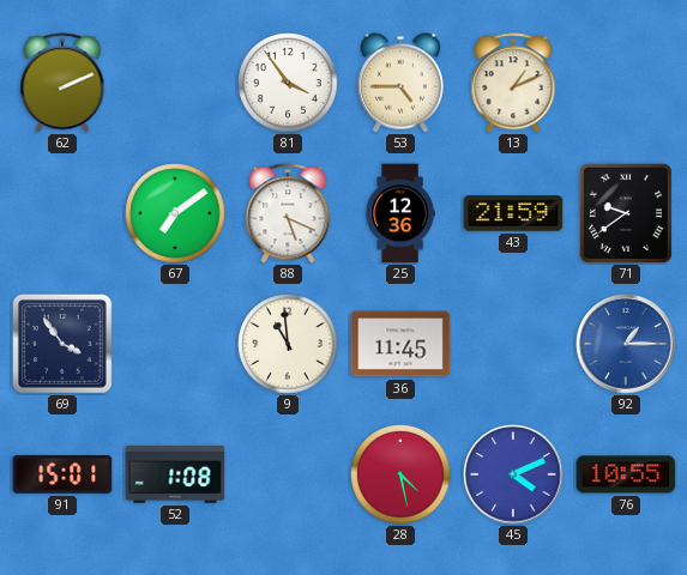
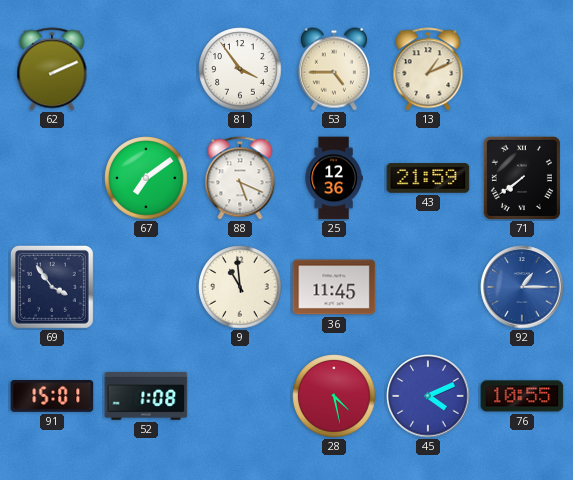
71: 9:39 -> 7:39 (522, 178)
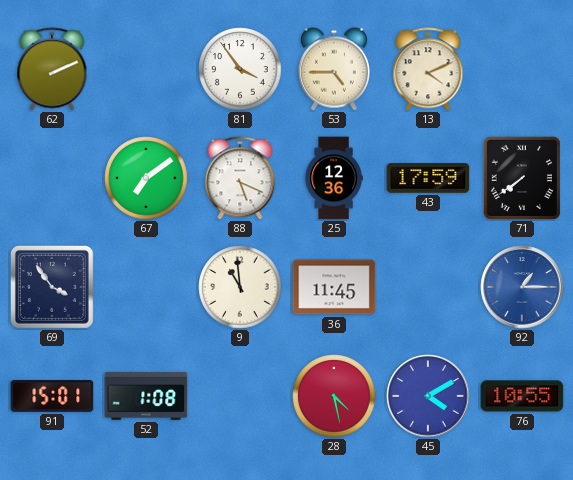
13: 1:11 -> 4:11 (428, 69)
43: 21:59 -> 17:59 (428, 178)
45: 4:11 -> 4:10 (428, 396)
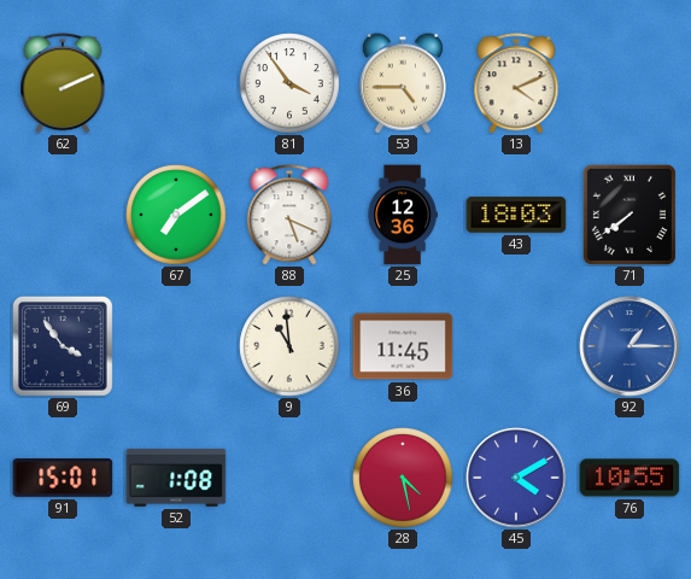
43: 17:59 -> 18:03 (516, 215)
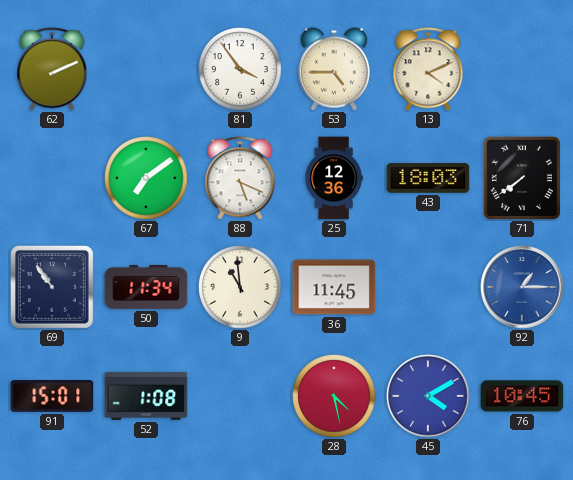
69: 3:54 -> 10:54 (52, 287)
50: none -> 11:34 (146, 287)
76: 10:55 -> 10:45 (522, 396)
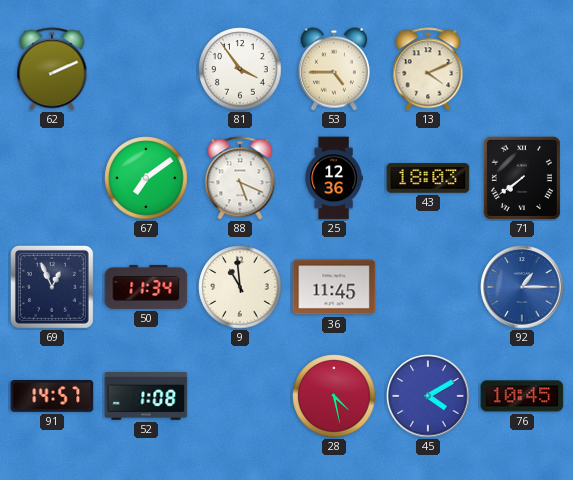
69: 10:54 -> 12:56 (52, 287)
91: 15:01 -> 14:57 (52, 397)
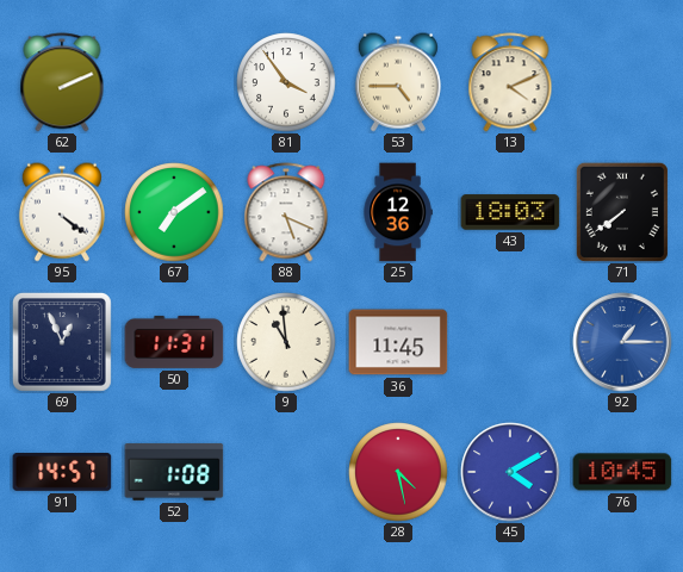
95: none -> 4:21 (62, 212)
50: 11:34 -> 11:31 (174, 342)
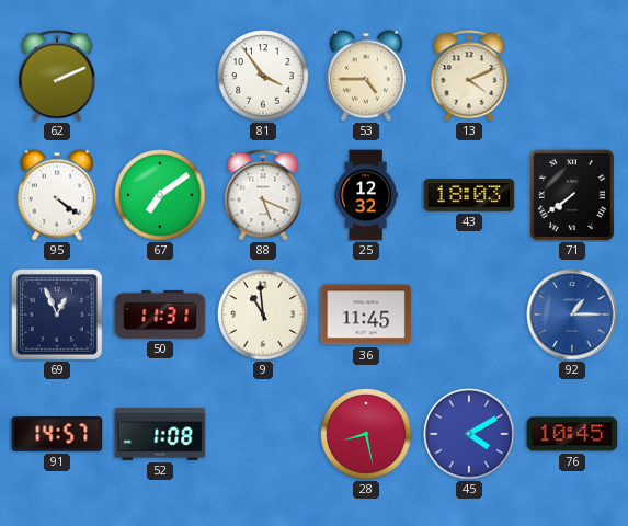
25: 12:36 -> 12:32 (366, 195)
28: 4:28 -> 8:28 (366, 434)
